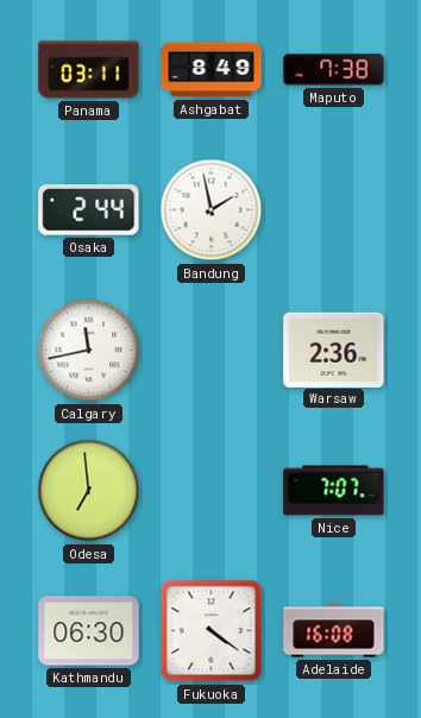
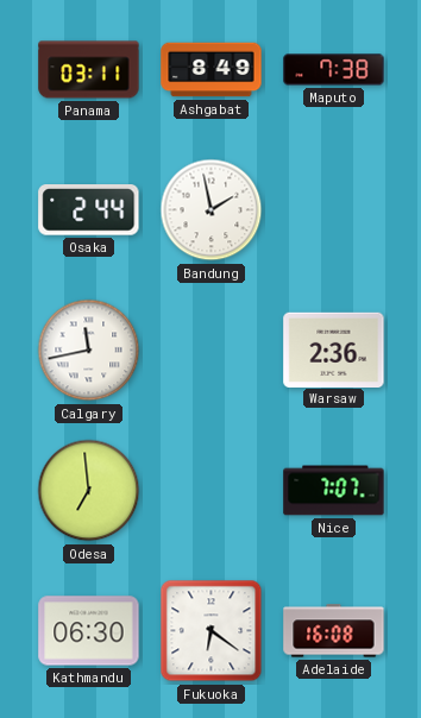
Fukuoka: 4:21 -> 6:21 (212, 631)
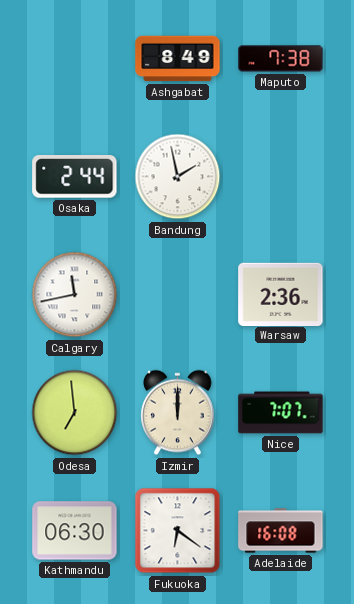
Panama: 03:11 -> none (89, 70)
Izmir: none -> 12:00 (178, 413)
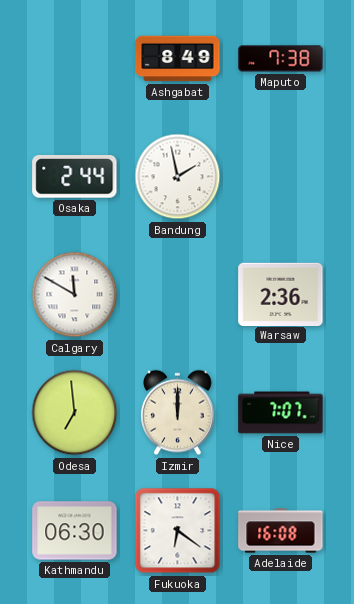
Calgary: 11:43 -> 11:50 (75, 295)
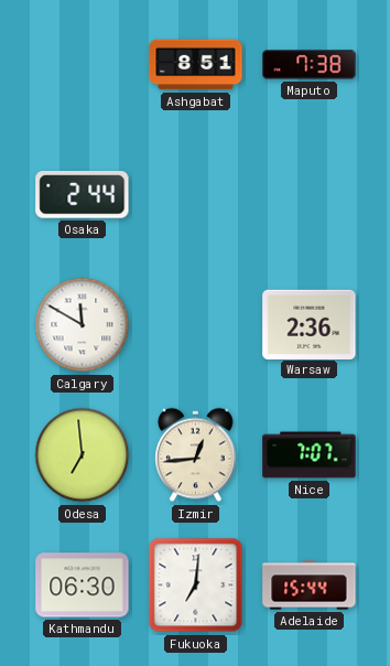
Ashgabat: 8:49 -> 8:51 (196, 65)
Bandung: 1:58 -> none (178, 177)
Izmir: 12:00 -> 12:44 (196, 455)
Fukuoka: 6:21 -> 7:01 (196, 586)
Adelaide: 16:08 -> 15:44 (310, 586)
